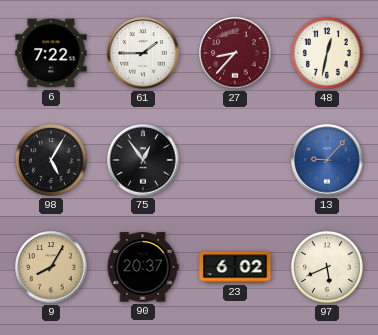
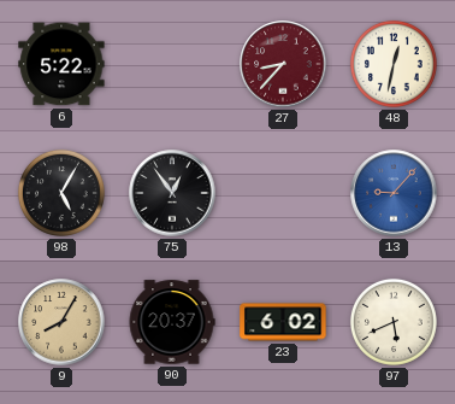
6: 7:22 -> 5:22 (61, 64)
61: 1:45 -> none (143, 53)
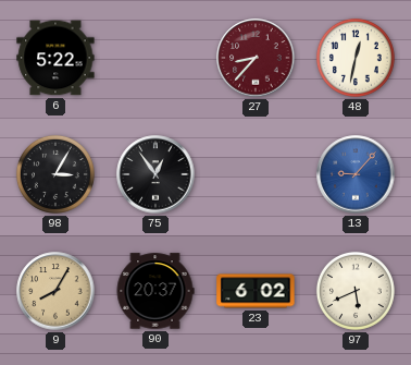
98: 5:05 -> 3:05 (55, 174)
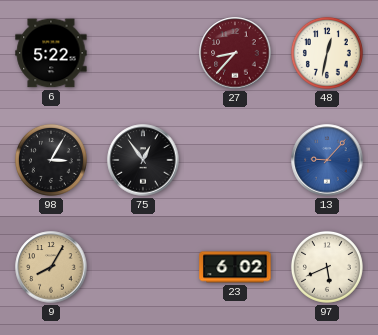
90: 20:37 -> none (155, 291)
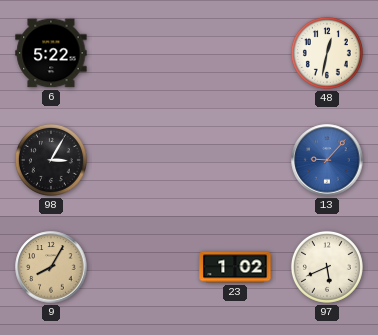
27: 8:37 -> none (235, 53)
75: 12:54 -> none (143, 160)
23: 6:02 -> 1:02 (235, 267)
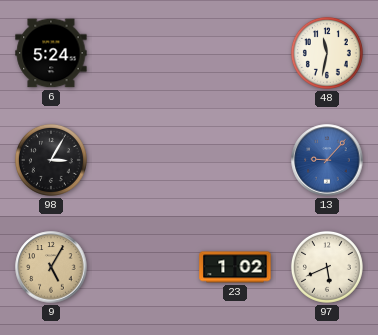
6: 5:22 -> 5:24 (51, 53)
48: 12:32 -> 11:32 (327, 53)
9: 8:05 -> 5:05 (51, 267)
